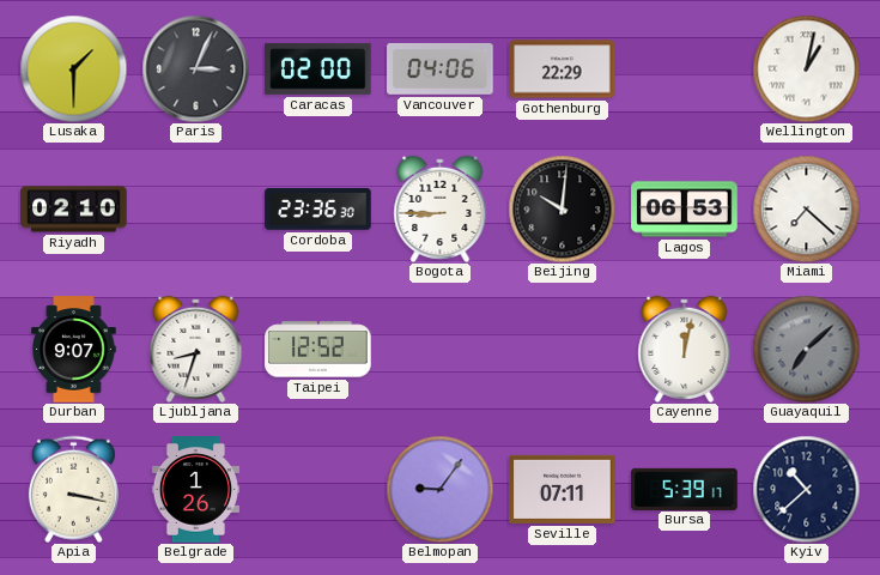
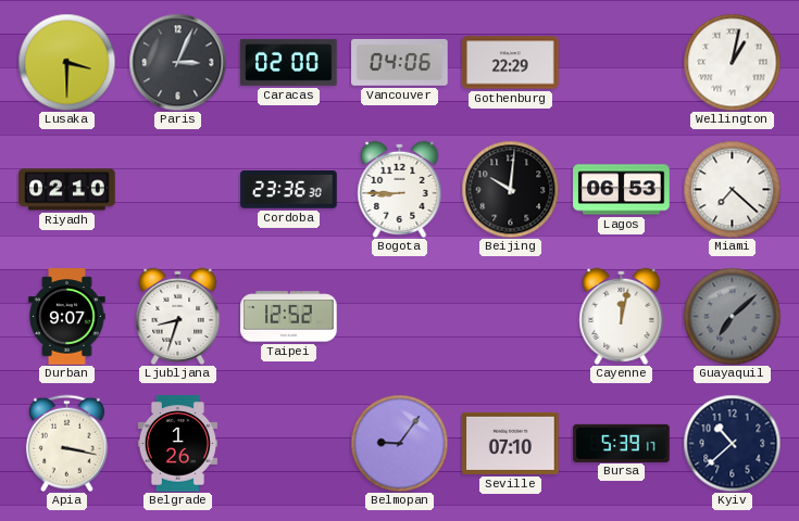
Lusaka: 1:30 -> 3:30 (66, 62)
Seville: 07:11 -> 07:10 (511, 443)
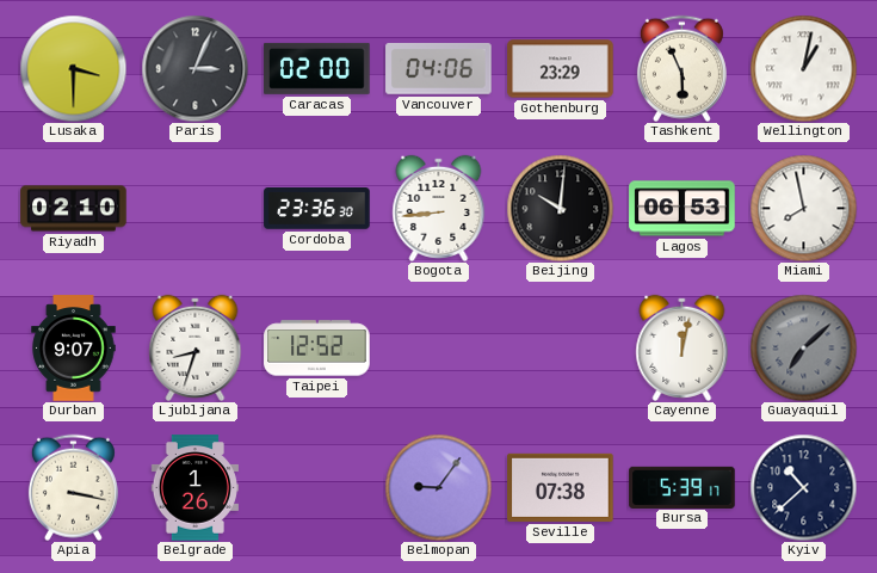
Gothenburg: 22:29 -> 23:29 (561, 69)
Tashkent: none -> 5:56 (681, 68)
Bogota: 8:45 -> 8:44 (439, 208)
Miami: 7:22 -> 7:58 (803, 208)
Seville: 07:10 -> 07:38 (561, 487)
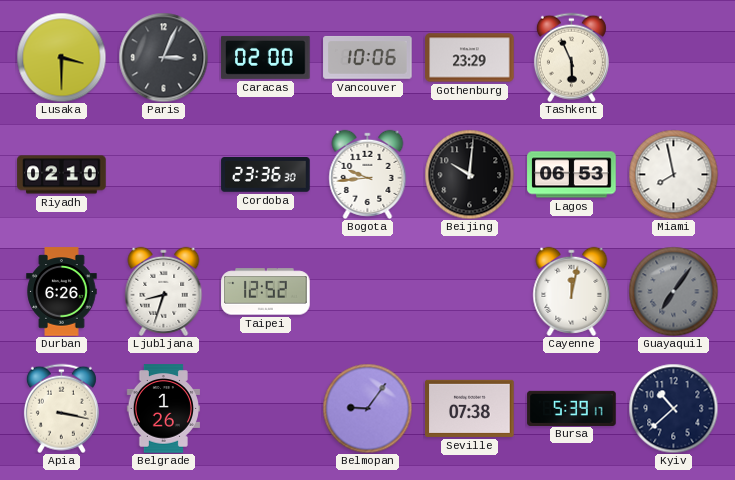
Vancouver: 04:06 -> 10:06 (368, 58)
Wellington: 1:02 -> none (803, 68)
Bogota: 8:44 -> 9:44 (368, 174)
Durban: 9:07 -> 6:26 (62, 292)
Guayaquil: 7:08 -> 7:06 (673, 291)
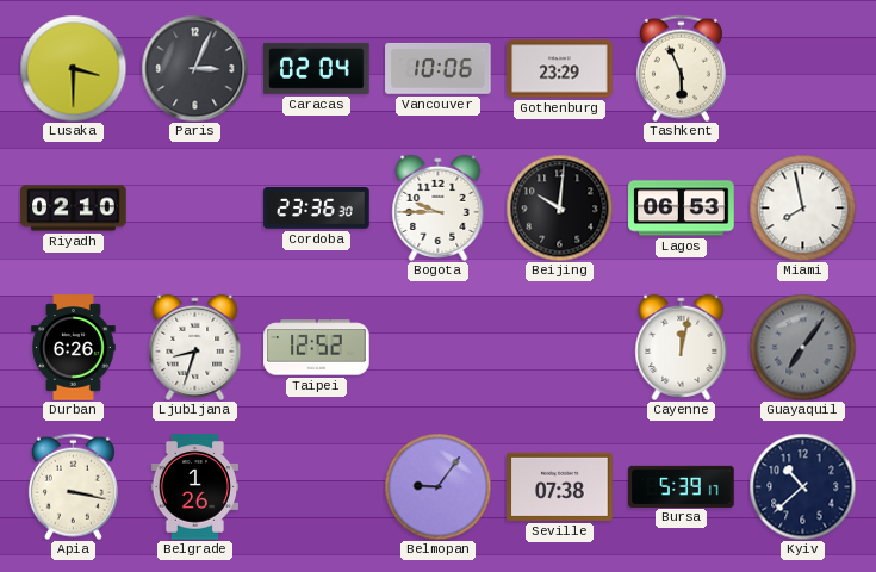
Caracas: 02:00 -> 02:04 (317, 68)
Bogota: 9:44 -> 9:45 (439, 207)
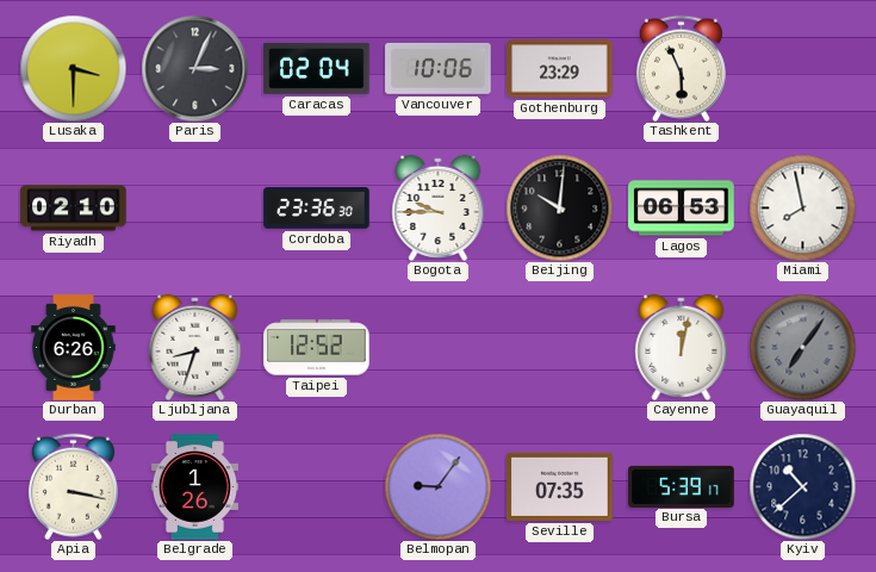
Seville: 07:38 -> 07:35 (560, 486)
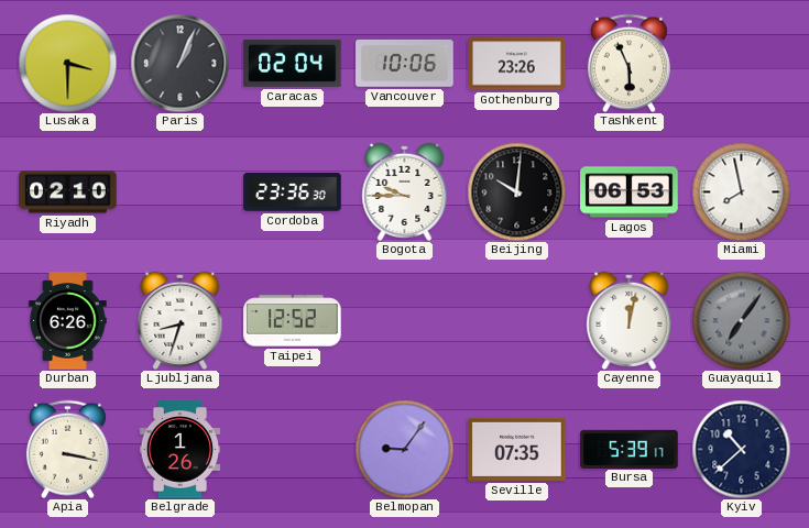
Paris: 3:04 -> 1:04 (179, 63)
Gothenburg: 23:29 -> 23:26 (517, 64)
